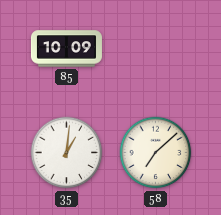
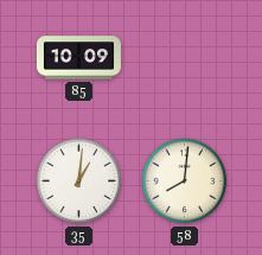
58: 7:08 -> 8:01 (185, 181)
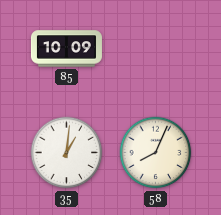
58: 8:01 -> 8:04 (156, 153)
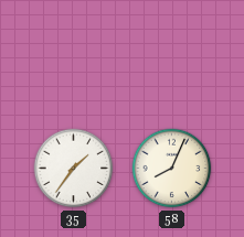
85: 10:09 -> none (66, 49)
35: 1:01 -> 1:36 (74, 169)
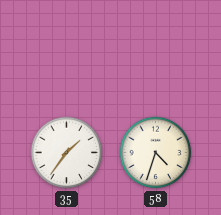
58: 8:04 -> 4:33 (156, 153)
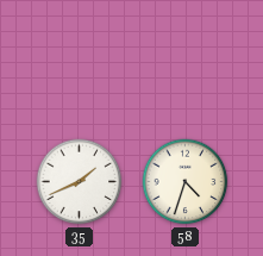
35: 1:36 -> 1:41 (80, 182)
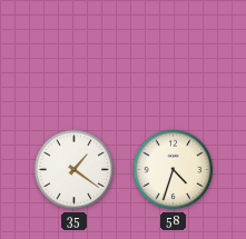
35: 1:41 -> 1:21 (75, 170)
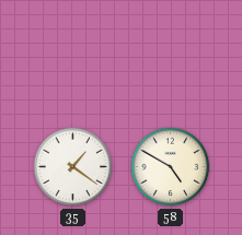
58: 4:33 -> 4:50 (171, 167)
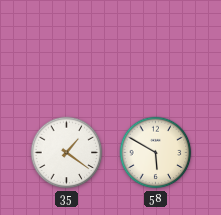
58: 4:50 -> 5:50 (156, 153)
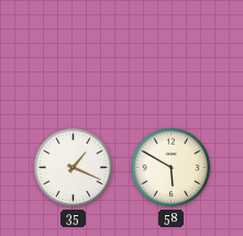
35: 1:21 -> 1:19 (74, 168)
